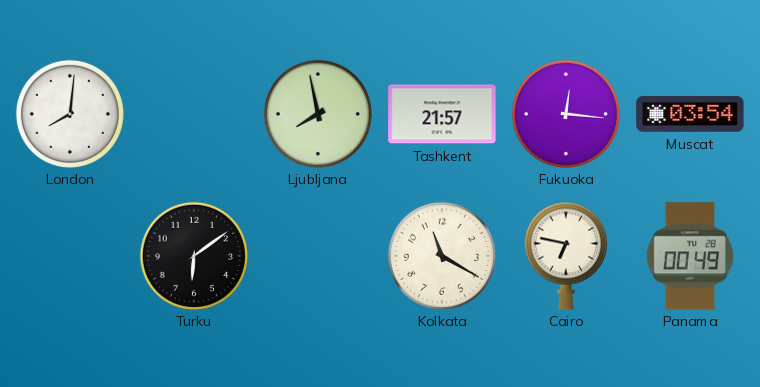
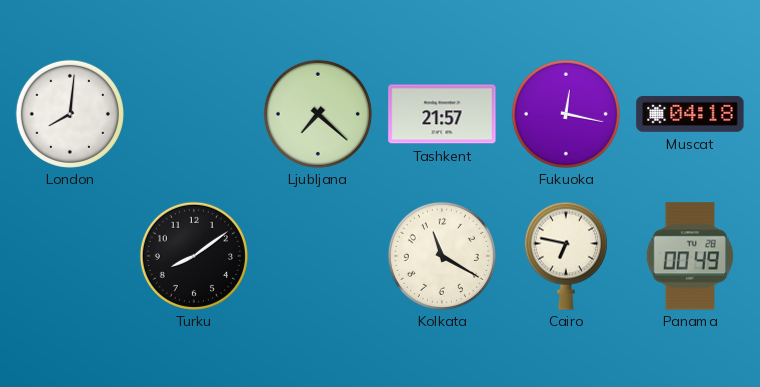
Ljubljana: 7:58 -> 7:22 (318, 114)
Fukuoka: 12:16 -> 12:17 (566, 114)
Muscat: 03:54 -> 04:18 (690, 114)
Turku: 6:09 -> 8:09 (194, 256)
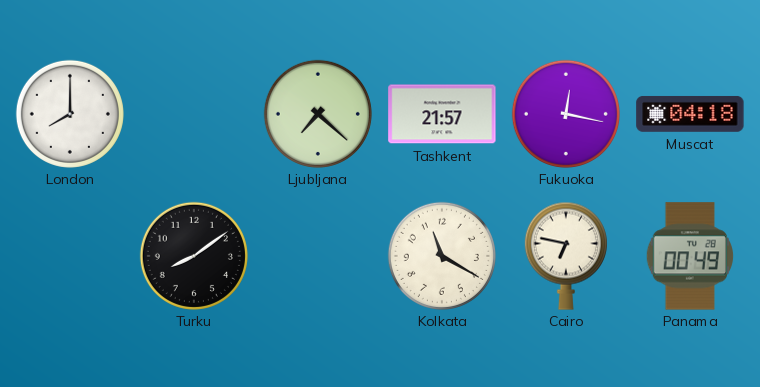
London: 8:01 -> 8:00 (70, 114)
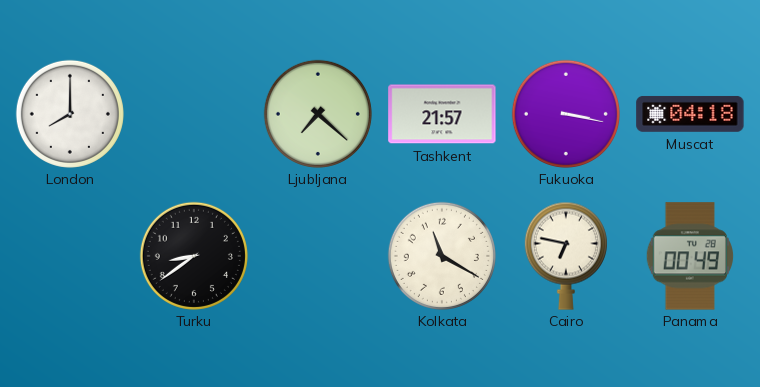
Fukuoka: 12:17 -> 3:17 (566, 114)
Turku: 8:09 -> 8:39 (194, 256)
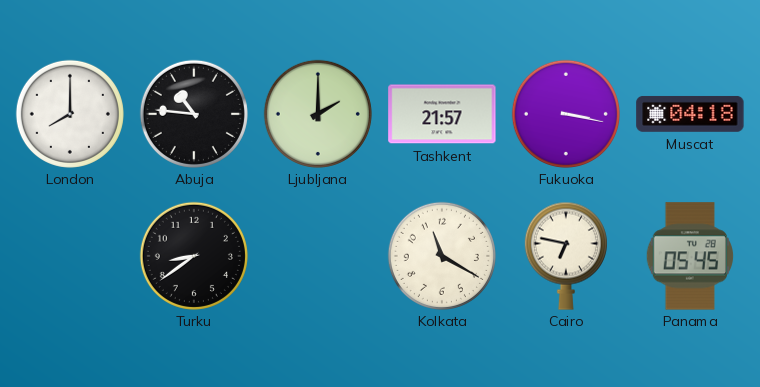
Abuja: none -> 10:46 (194, 114)
Ljubljana: 7:22 -> 2:00 (318, 114)
Panama: 00:49 -> 05:45 (689, 256)
